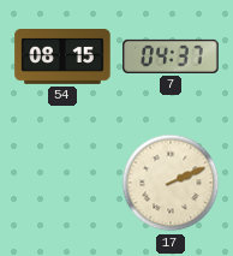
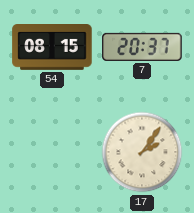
7: 04:37 -> 20:37 (142, 47)
17: 2:11 -> 2:06 (142, 152)
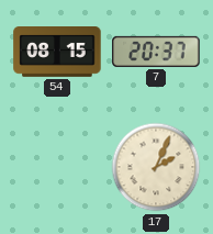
17: 2:06 -> 2:04 (156, 167)
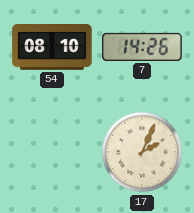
54: 08:15 -> 08:10 (52, 48)
7: 20:37 -> 14:26 (142, 47)
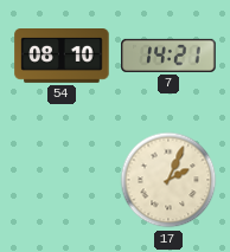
7: 14:26 -> 14:21 (168, 56)
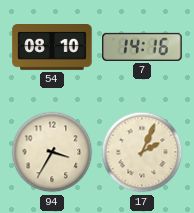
7: 14:21 -> 14:16 (142, 47)
94: none -> 3:35 (52, 152)
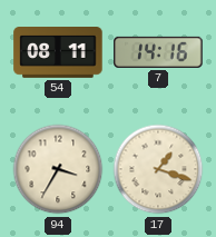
54: 08:10 -> 08:11 (58, 53)
17: 2:04 -> 1:18 (158, 169)
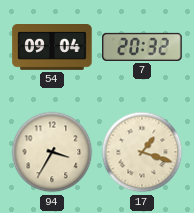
54: 08:11 -> 09:04 (52, 48)
7: 14:16 -> 20:32 (142, 47)
